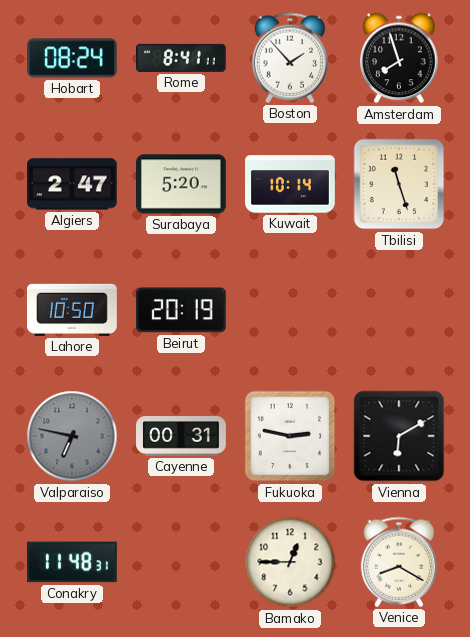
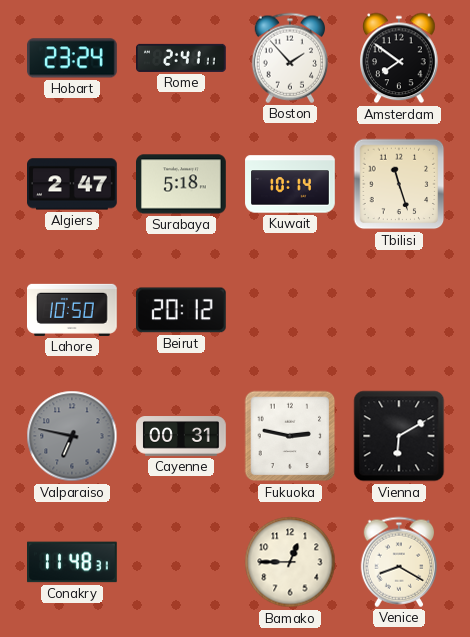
Hobart: 08:24 -> 23:24 (73, 58)
Rome: 8:41 -> 2:41 (182, 58)
Amsterdam: 7:57 -> 7:51 (399, 58)
Surabaya: 5:20 -> 5:18 (182, 184)
Beirut: 20:19 -> 20:12 (181, 310)
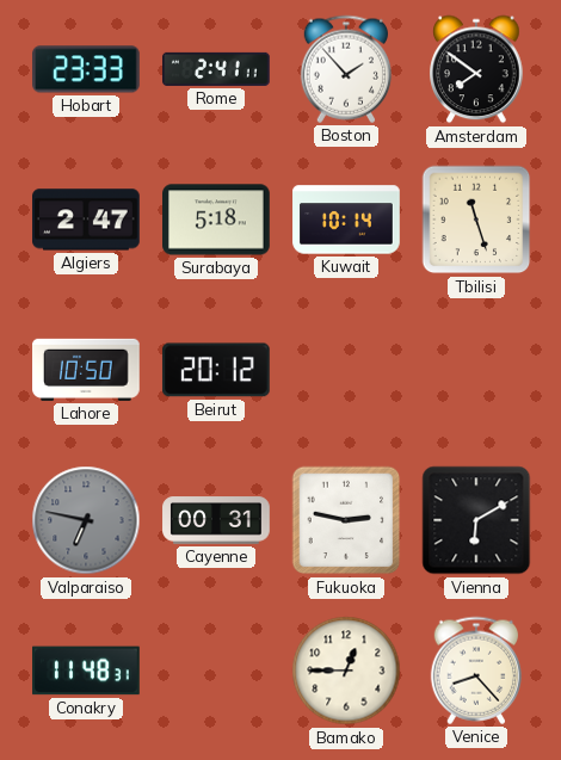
Hobart: 23:24 -> 23:33 (87, 69)
Venice: 8:20 -> 8:23 (475, 671)
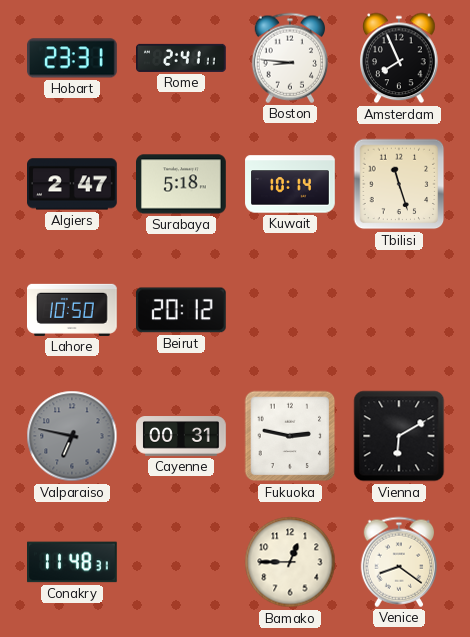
Hobart: 23:33 -> 23:31 (73, 58)
Boston: 1:53 -> 8:46 (289, 58)
Amsterdam: 7:51 -> 7:56 (399, 58)
Venice: 8:23 -> 8:21 (398, 562)
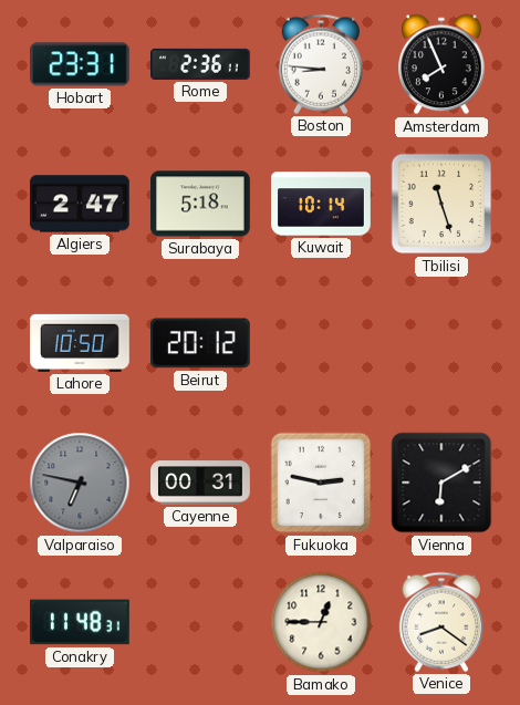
Rome: 2:41 -> 2:36 (201, 64)
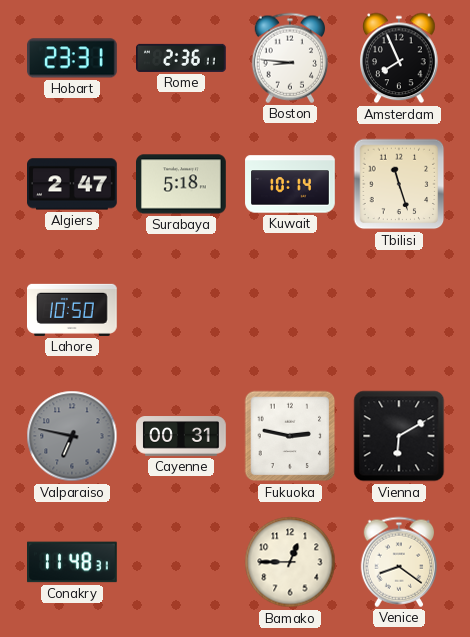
Beirut: 20:12 -> none (200, 343)
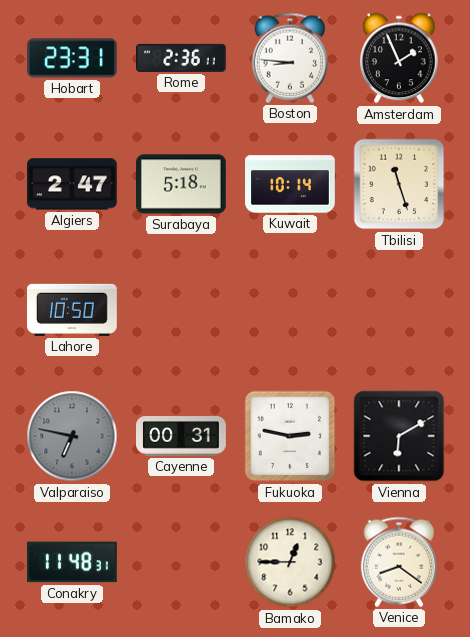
Amsterdam: 7:56 -> 1:56 (399, 58)
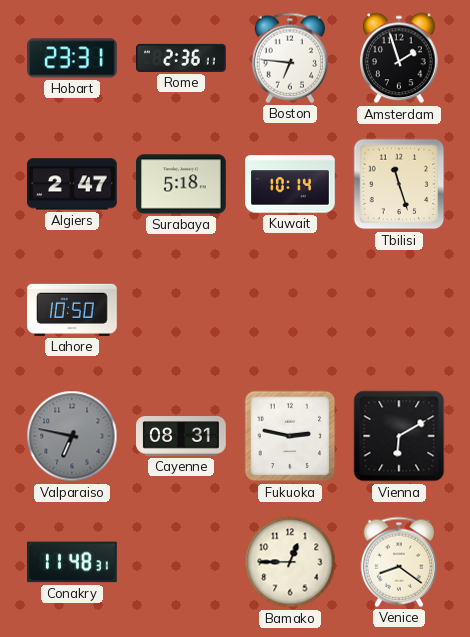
Boston: 8:46 -> 6:46 (289, 58)
Amsterdam: 1:56 -> 1:57 (399, 58)
Cayenne: 00:31 -> 08:31 (181, 436)
